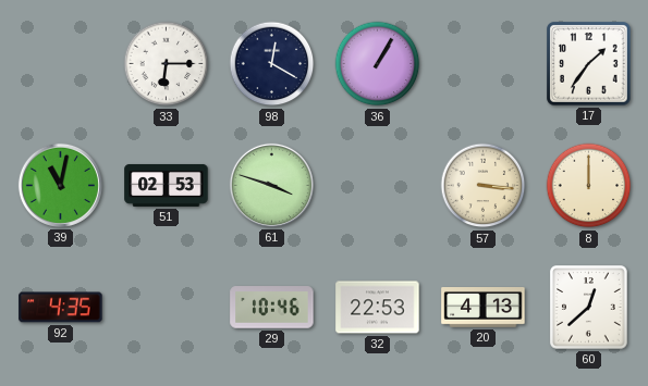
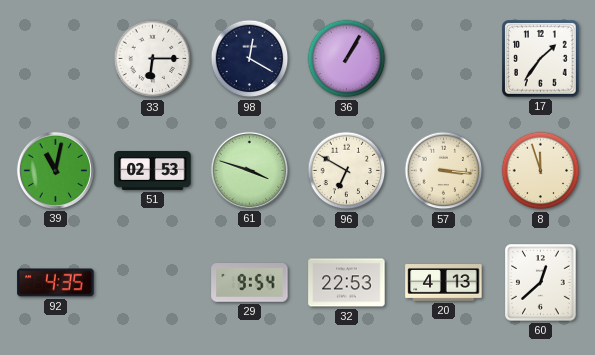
96: none -> 6:50 (347, 171)
8: 12:00 -> 11:57 (541, 171)
29: 10:46 -> 9:54 (250, 283)
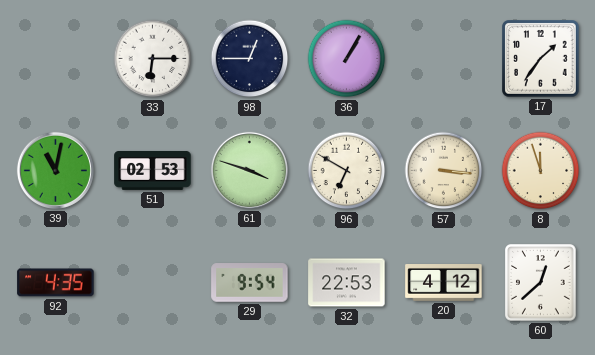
98: 12:20 -> 12:45 (250, 59)
20: 4:13 -> 4:12 (444, 283)
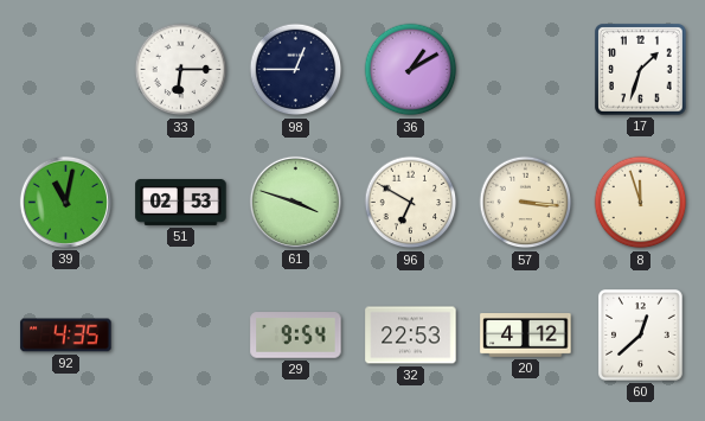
36: 1:05 -> 1:10 (411, 70)
17: 1:36 -> 1:33 (641, 70)
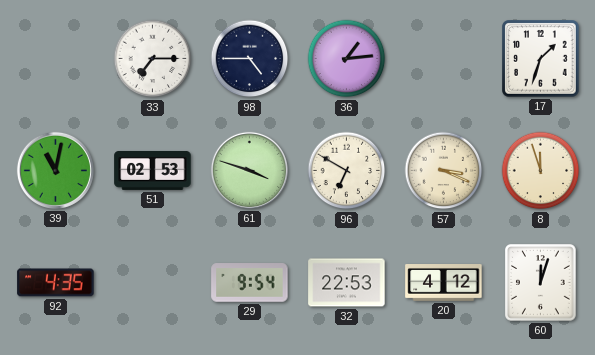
33: 6:15 -> 7:15 (153, 59)
98: 12:45 -> 4:45 (250, 59)
36: 1:10 -> 1:14 (347, 59)
57: 3:16 -> 3:19 (444, 171)
60: 12:38 -> 12:03 (541, 283)
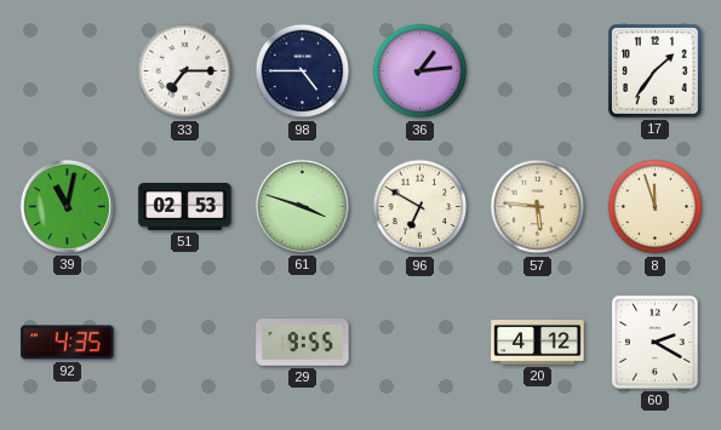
17: 1:33 -> 1:36 (656, 71)
57: 3:19 -> 5:46 (538, 207)
29: 9:54 -> 9:55 (303, 343)
32: 22:53 -> none (347, 283)
60: 12:03 -> 2:20 (656, 343)
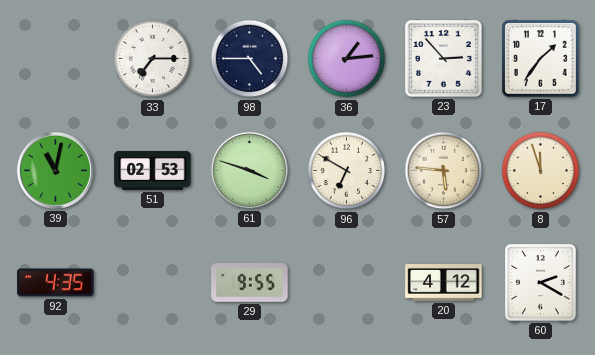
23: none -> 2:53 (444, 59)
